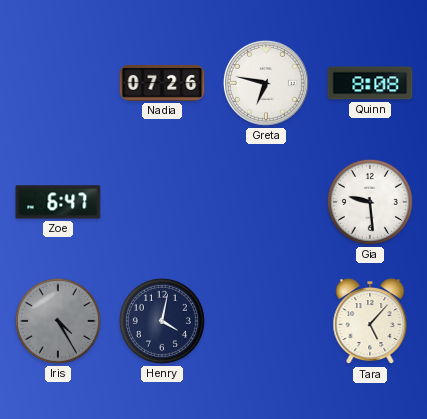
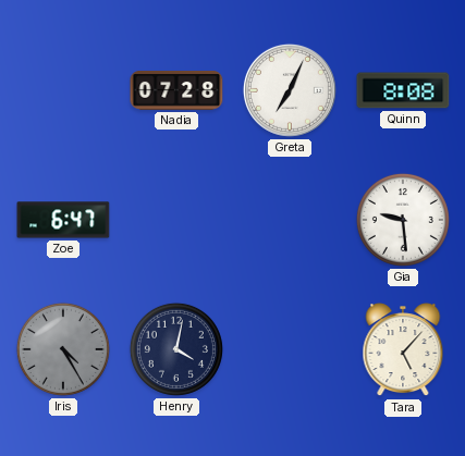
Nadia: 07:26 -> 07:28 (176, 90)
Greta: 6:47 -> 7:04 (290, 90)
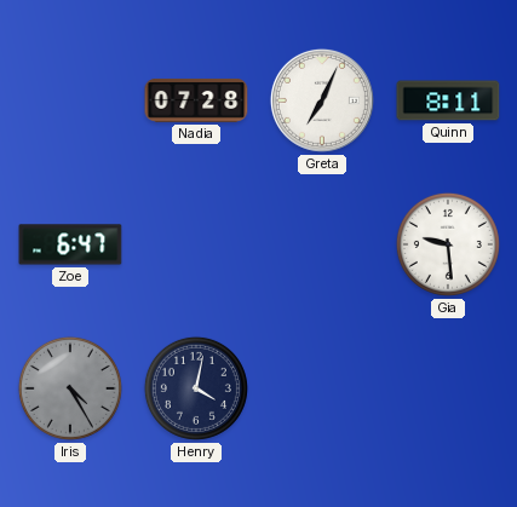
Quinn: 8:08 -> 8:11 (448, 100)
Tara: 5:07 -> none (403, 350)
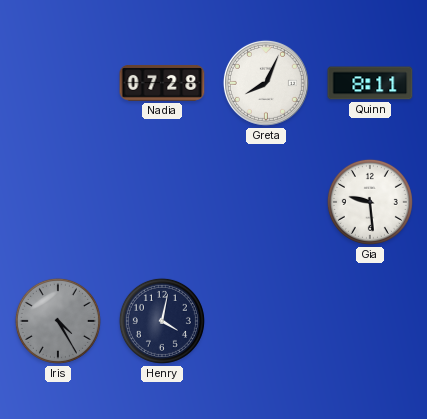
Greta: 7:04 -> 8:04 (266, 83)
Zoe: 6:47 -> none (70, 244)
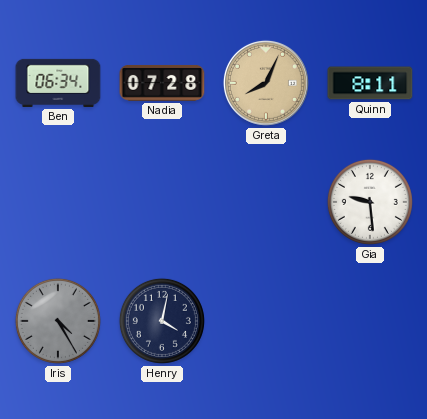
Ben: none -> 06:34 (58, 83)
Greta dial: white -> champagne (266, 83)
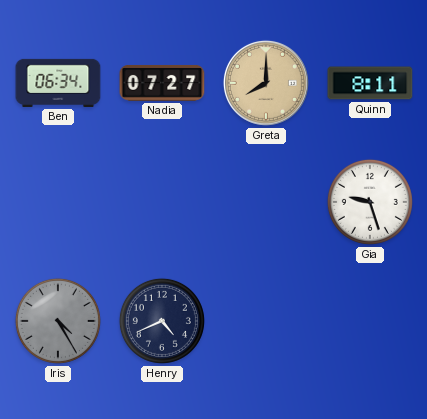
Nadia: 07:28 -> 07:27 (162, 83)
Greta: 8:04 -> 8:00 (266, 83)
Gia: 9:29 -> 9:27 (370, 202)
Henry: 4:02 -> 4:41 (162, 321)
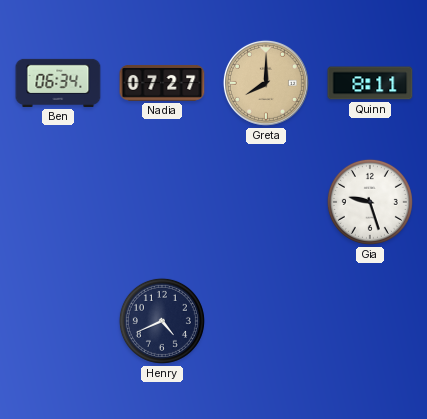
Iris: 4:25 -> none (58, 321)
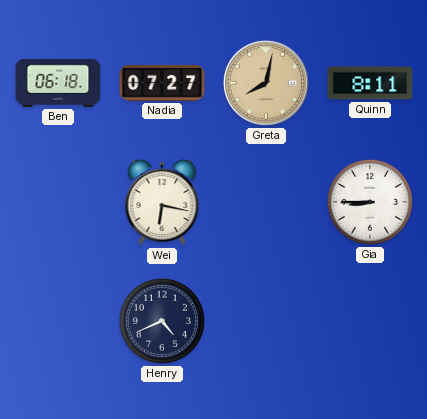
Ben: 06:34 -> 06:18 (58, 83)
Greta: 8:00 -> 8:02 (266, 83)
Wei: none -> 6:17 (162, 203)
Gia: 9:27 -> 8:45 (370, 202)
